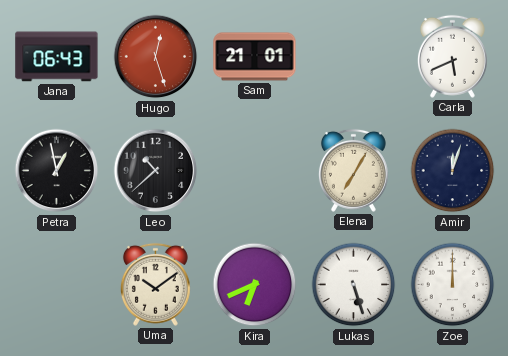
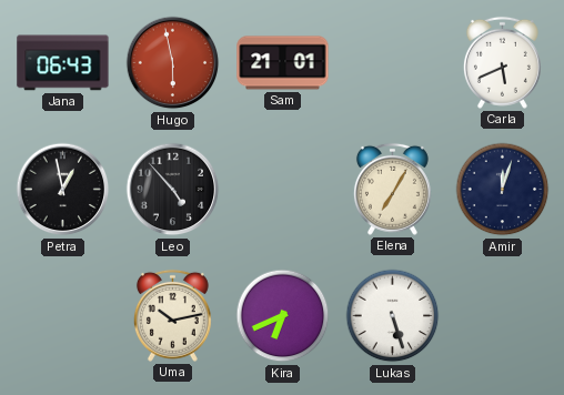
Hugo: 12:27 -> 5:58 (173, 63)
Leo: 10:38 -> 4:53 (173, 190)
Uma: 10:09 -> 10:13 (172, 315)
Zoe: 12:00 -> none (453, 285)
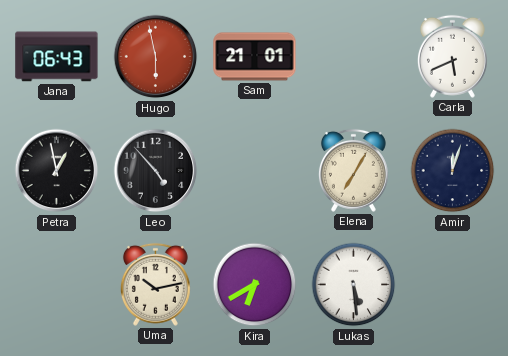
Kira: 6:41 -> 6:40 (255, 285)
Lukas: 5:27 -> 5:29 (354, 285)
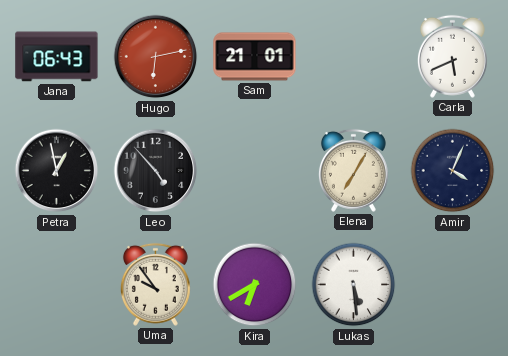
Hugo: 5:58 -> 6:13 (156, 57)
Amir: 12:03 -> 4:04 (453, 171)
Uma: 10:13 -> 9:54 (155, 284)
